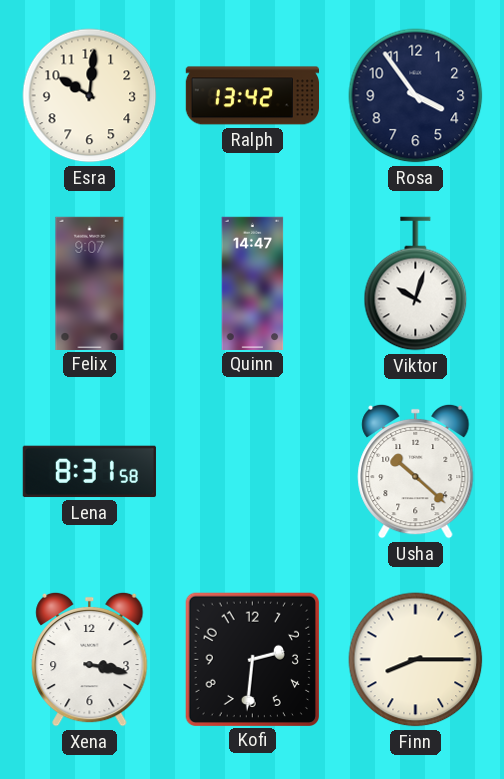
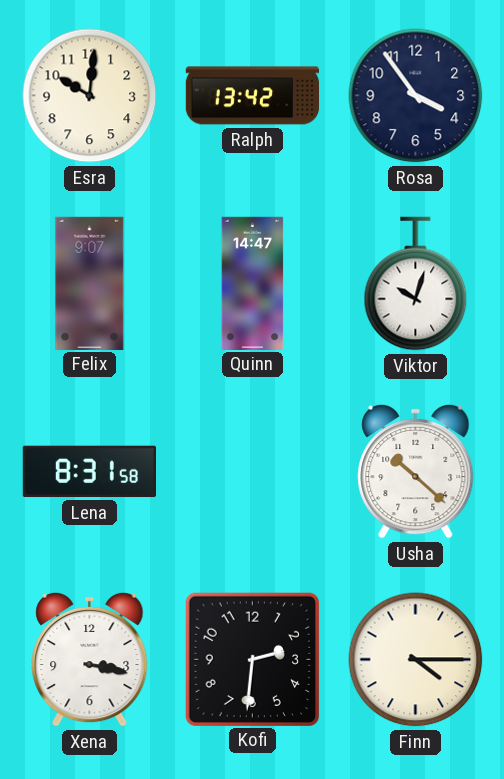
Finn: 8:15 -> 4:15 (416, 660)
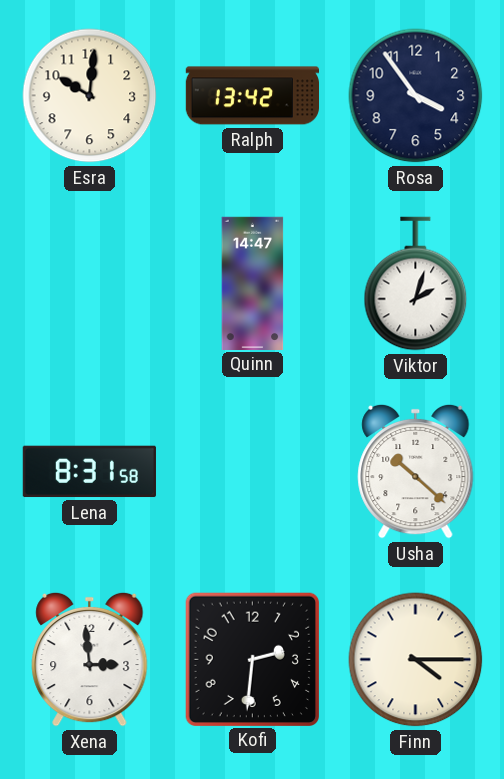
Felix: 9:07 -> none (90, 283)
Viktor: 10:03 -> 2:03 (416, 284)
Xena: 3:17 -> 2:59 (90, 659)
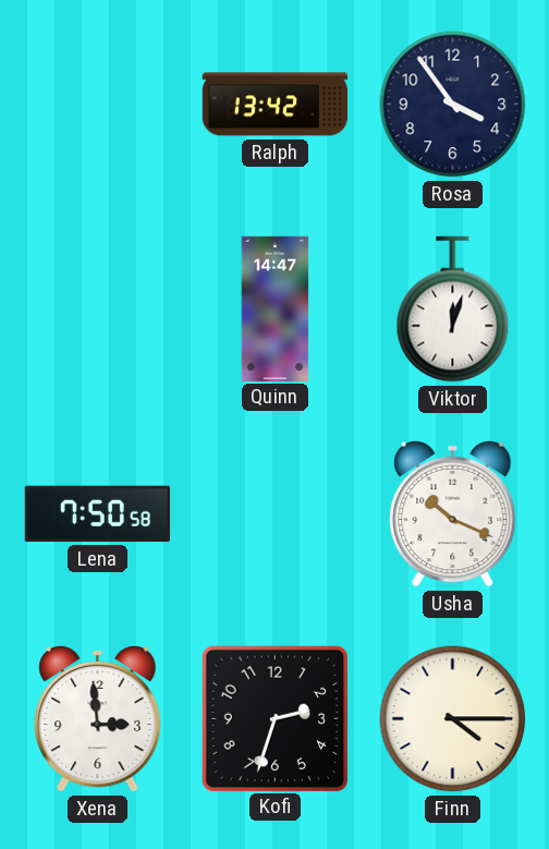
Esra: 10:01 -> none (90, 96)
Viktor: 2:03 -> 12:03 (453, 310)
Lena: 8:31 -> 7:50 (97, 514)
Usha: 10:22 -> 10:19 (453, 513)
Kofi: 2:31 -> 2:33 (274, 718)
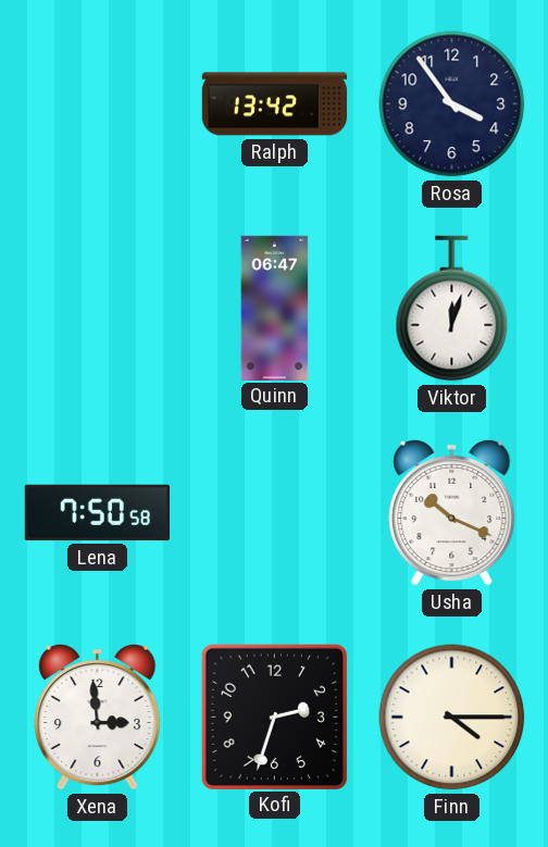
Quinn: 14:47 -> 06:47 (275, 308)
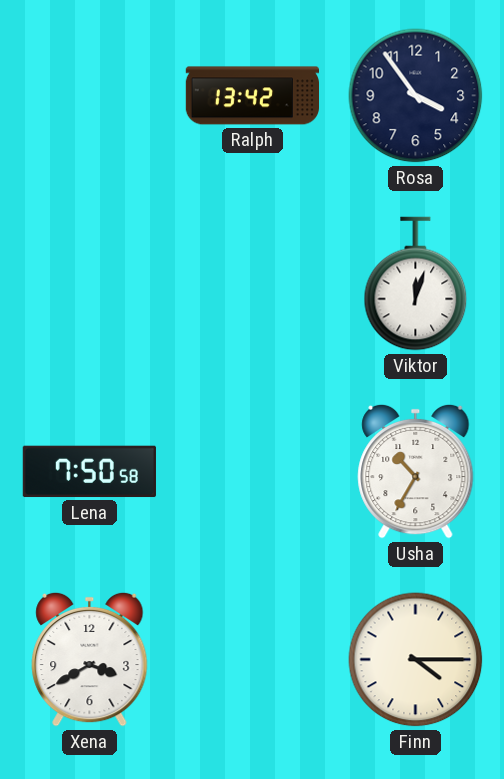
Quinn: 06:47 -> none (275, 308)
Usha: 10:19 -> 10:35 (416, 471)
Xena: 2:59 -> 3:40 (90, 659)
Kofi: 2:33 -> none (274, 717)
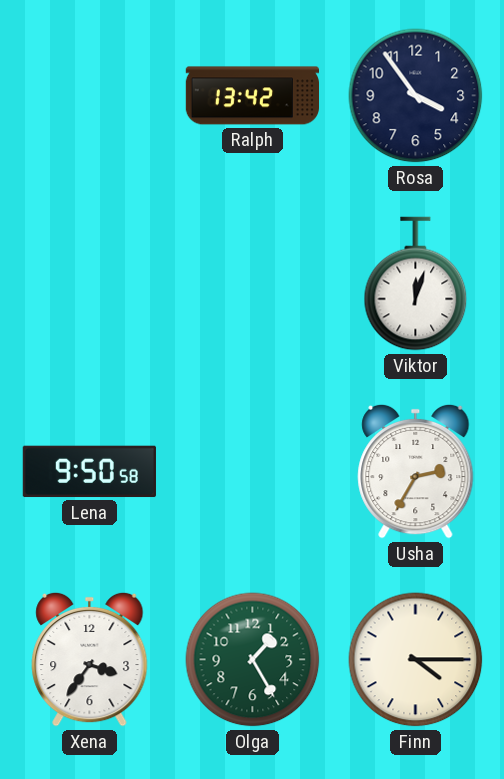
Lena: 7:50 -> 9:50 (89, 472)
Usha: 10:35 -> 2:35 (416, 471)
Xena: 3:40 -> 3:36 (90, 659)
Olga: none -> 1:25 (253, 660)
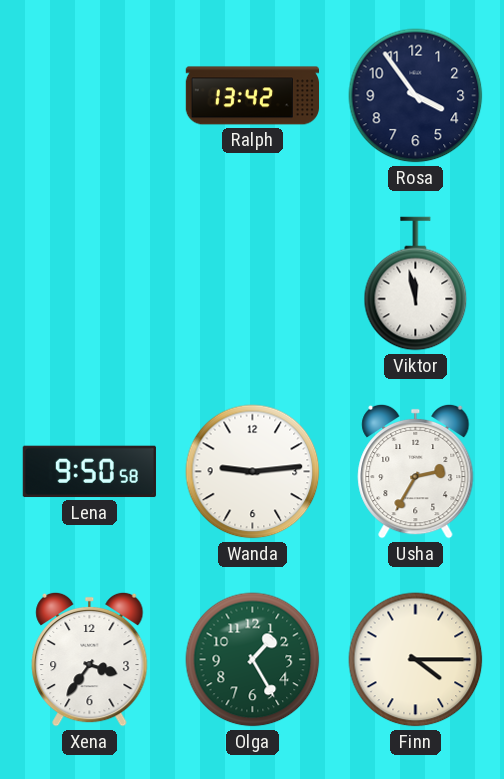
Viktor: 12:03 -> 11:58 (416, 284)
Wanda: none -> 9:14 (253, 472)
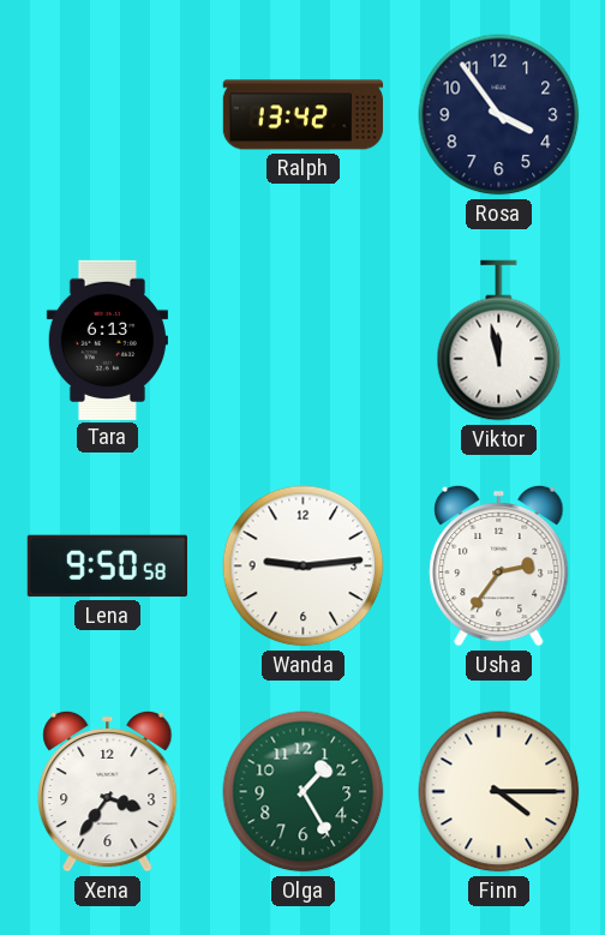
Tara: none -> 6:13 (107, 340)
Usha: 2:35 -> 2:36 (499, 565)
